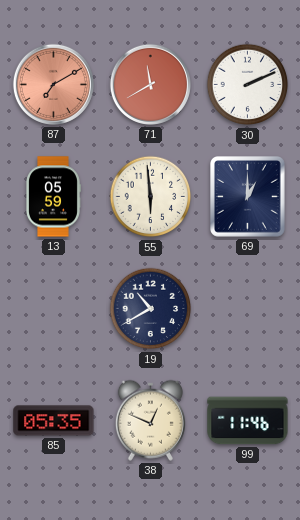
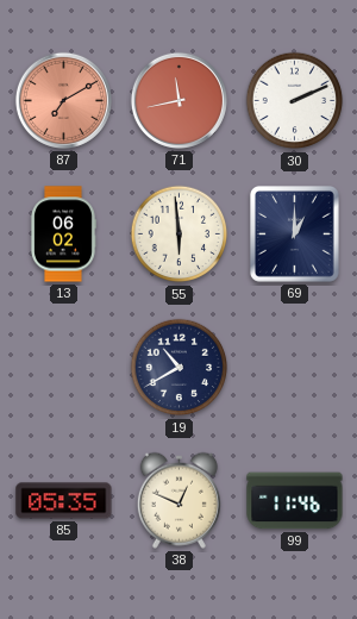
71: 11:40 -> 11:43 (178, 100)
13: 05:59 -> 06:02 (64, 235)
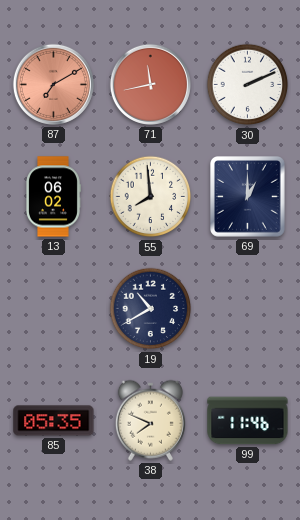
55: 5:59 -> 7:59 (151, 197)
38: 12:49 -> 7:49 (150, 420)
